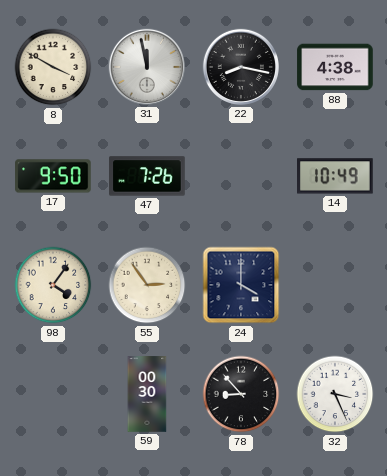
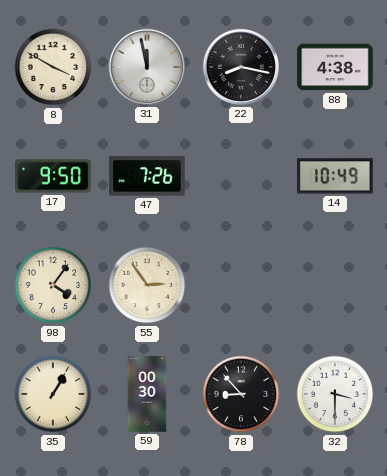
24: 4:00 -> none (241, 285)
35: none -> 1:05 (53, 394)
32: 3:26 -> 3:30 (335, 394)
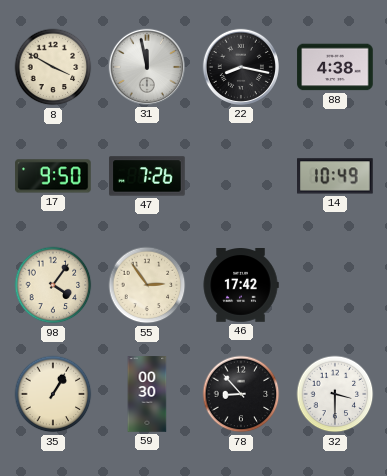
46: none -> 17:42 (241, 286)
